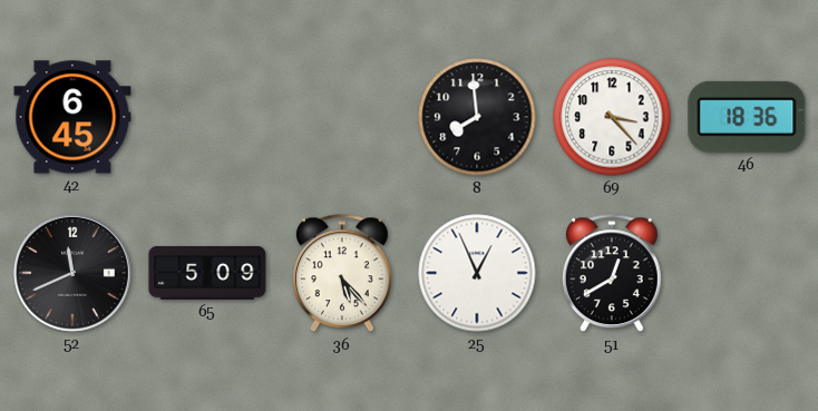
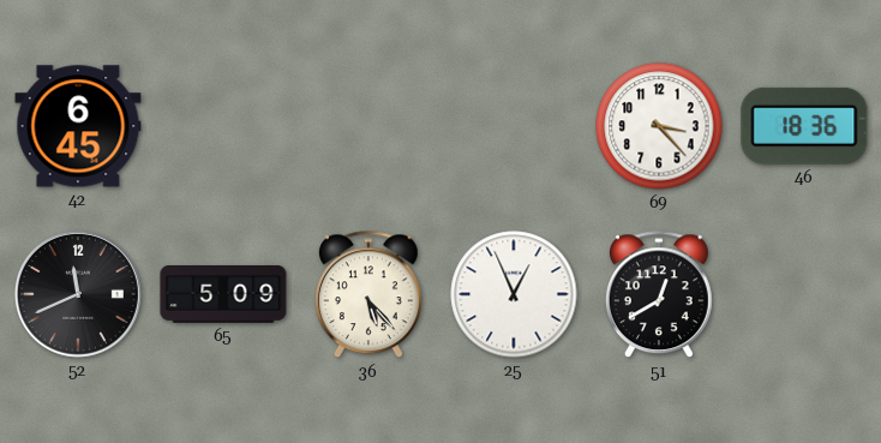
8: 7:59 -> none (477, 117)
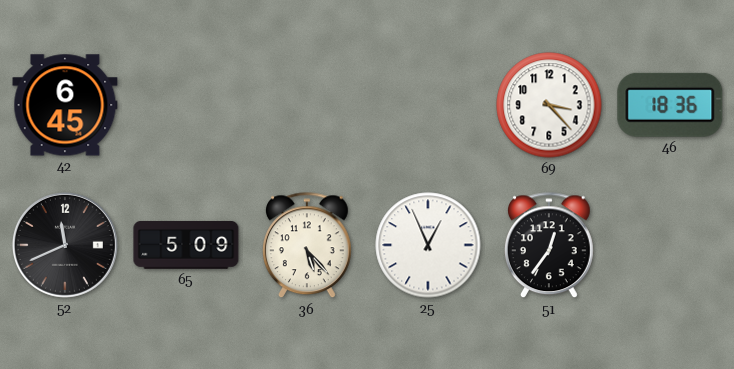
51: 12:40 -> 12:36 (549, 246)
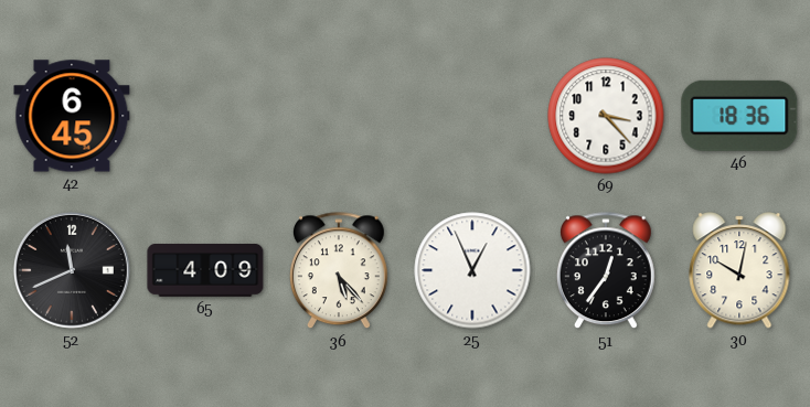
65: 5:09 -> 4:09 (205, 271)
30: none -> 10:02 (739, 270)
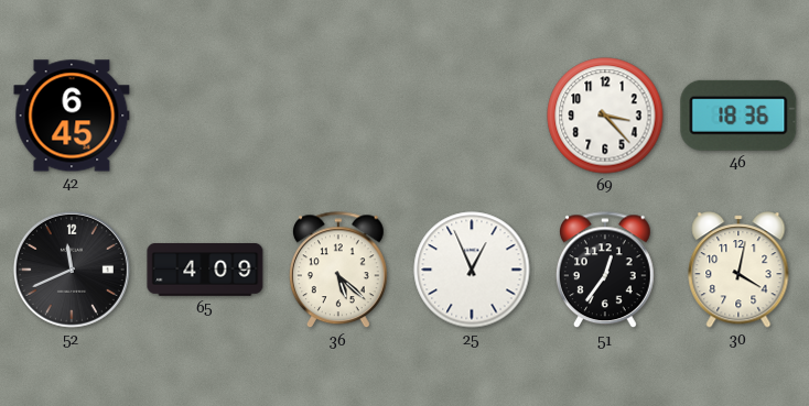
36: 5:23 -> 5:22 (338, 271)
30: 10:02 -> 4:02 (738, 270)
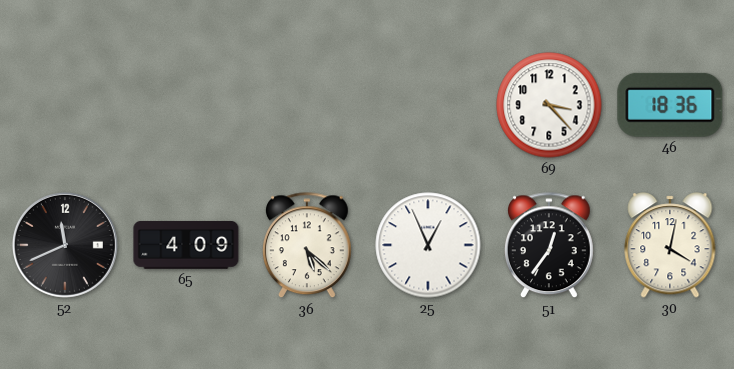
42: 6:45 -> none (72, 116)
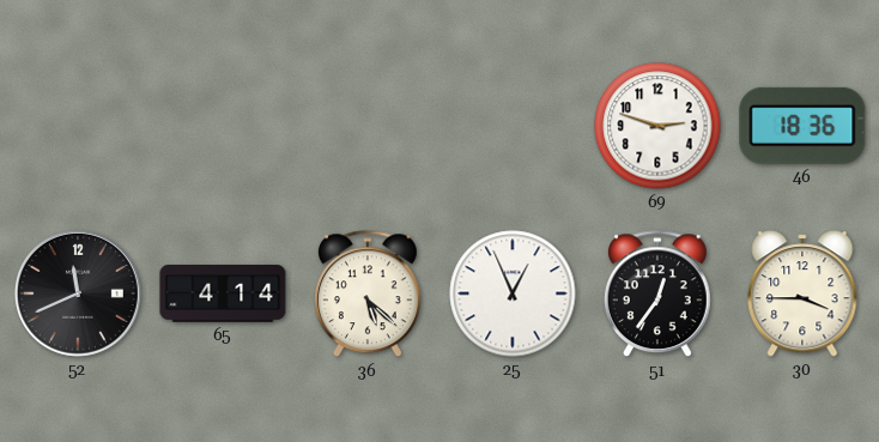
69: 3:23 -> 2:48 (657, 126)
65: 4:09 -> 4:14 (223, 295)
30: 4:02 -> 3:45 (802, 293)
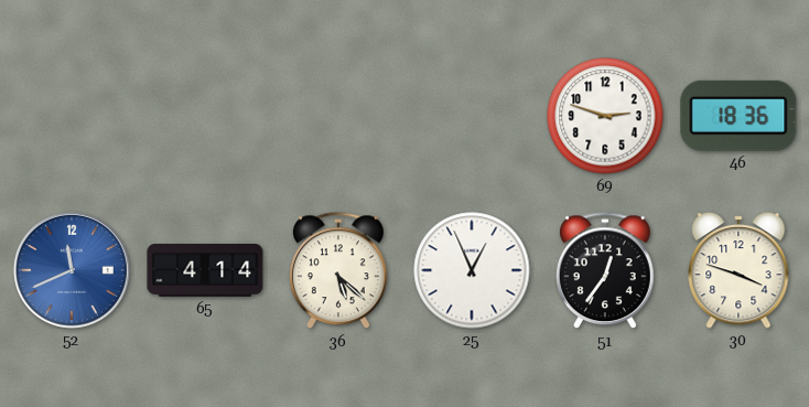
52 dial: black -> blue (72, 270)
30: 3:45 -> 3:48 (738, 270)
